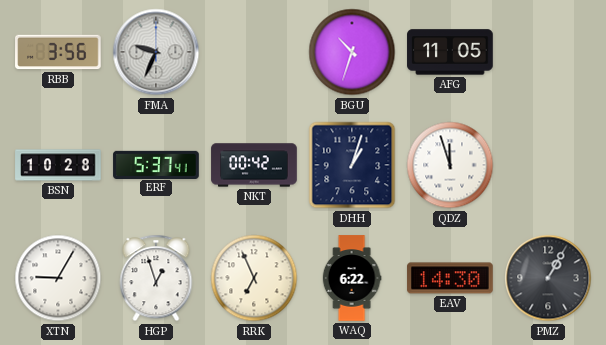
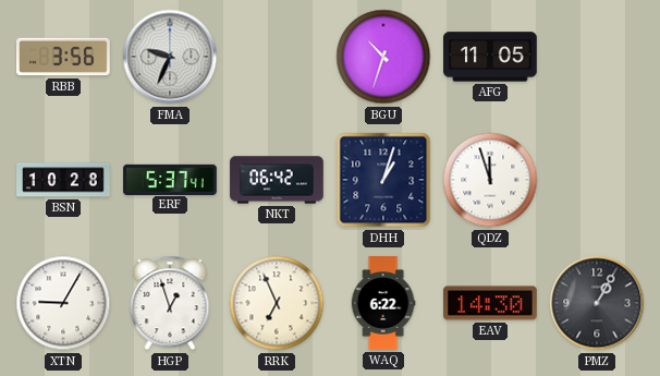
NKT: 00:42 -> 06:42 (277, 180)
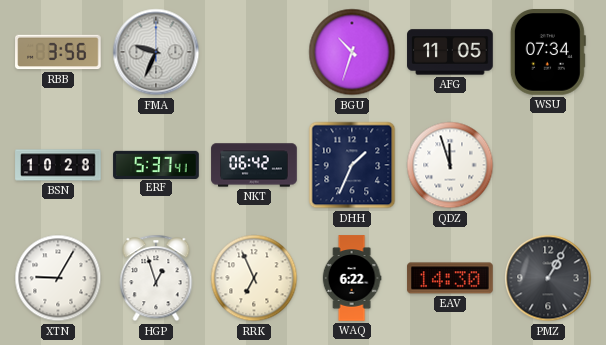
WSU: none -> 07:34 (548, 53)
DHH: 1:03 -> 1:34 (352, 165)
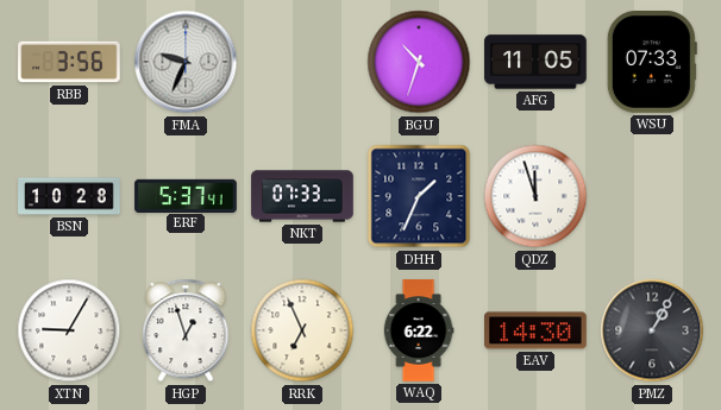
WSU: 07:34 -> 07:33 (652, 63)
NKT: 06:42 -> 07:33 (302, 196)
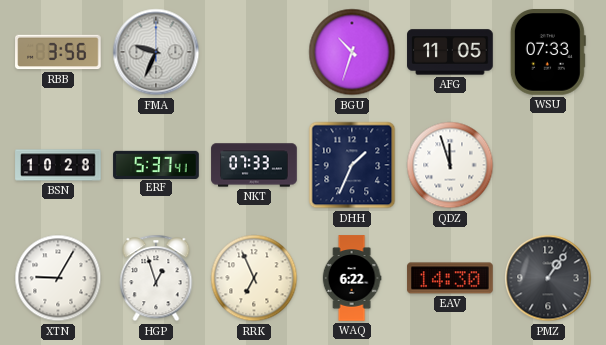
PMZ: 1:05 -> 1:06 (548, 278)
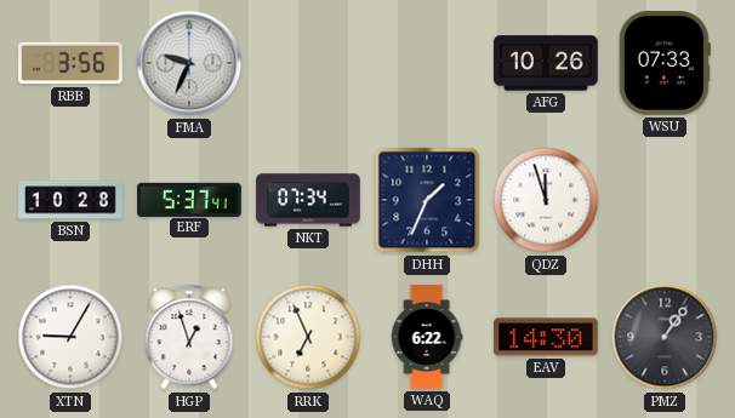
BGU: 10:33 -> none (352, 52)
AFG: 11:05 -> 10:26 (546, 63)
NKT: 07:33 -> 07:34 (308, 200)
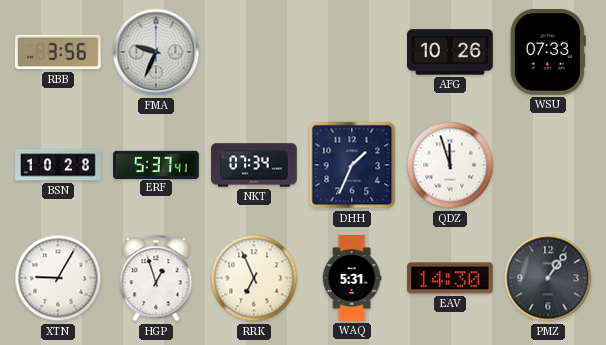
WAQ: 6:22 -> 5:31 (352, 278)
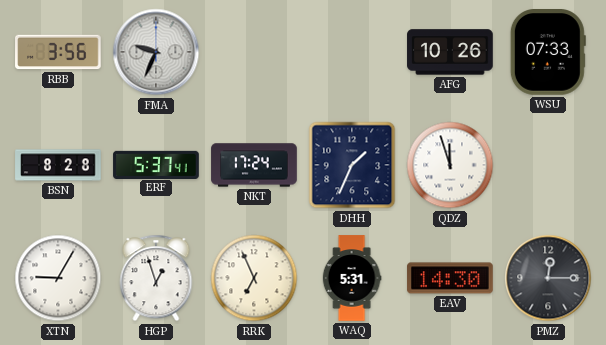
BSN: 10:28 -> 8:28 (58, 165)
NKT: 07:34 -> 17:24 (254, 165)
PMZ: 1:06 -> 12:15 (548, 278)
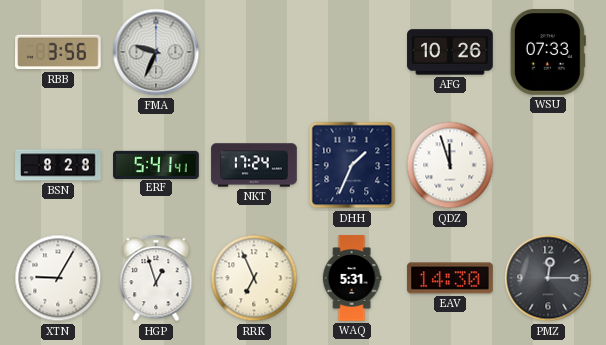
ERF: 5:37 -> 5:41 (156, 164)
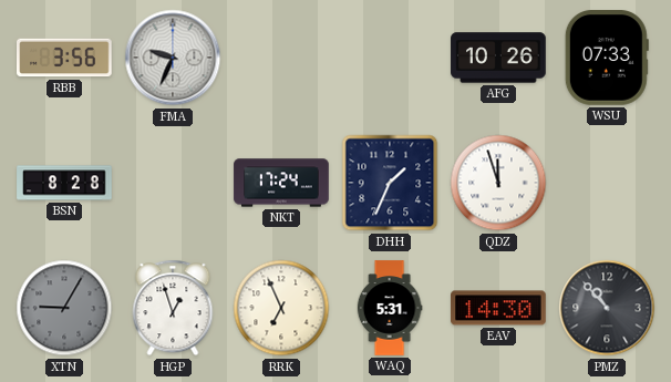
ERF: 5:41 -> none (156, 164)
XTN dial: white -> grey (64, 308)
PMZ: 12:15 -> 10:53 (607, 308)
